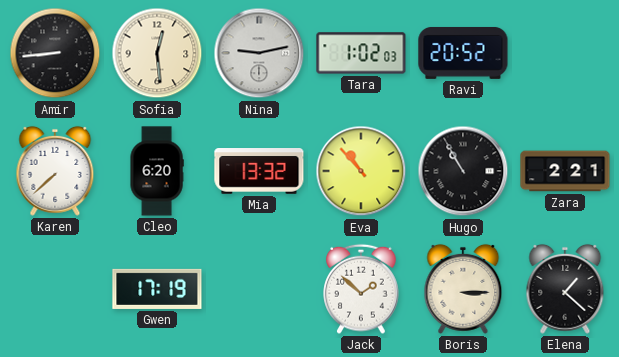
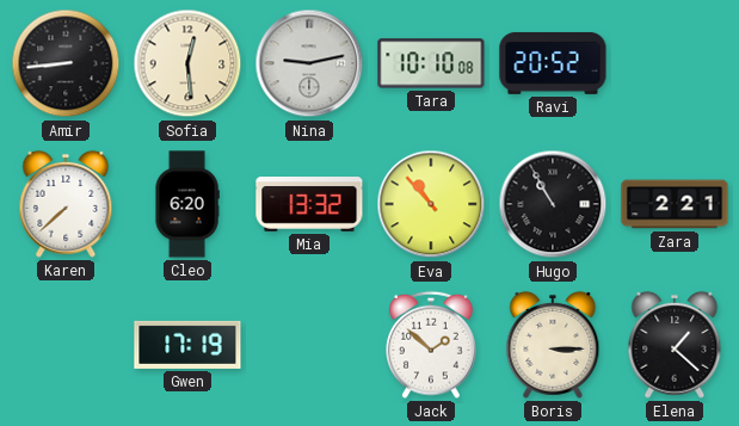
Tara: 1:02 -> 10:10 (431, 63)
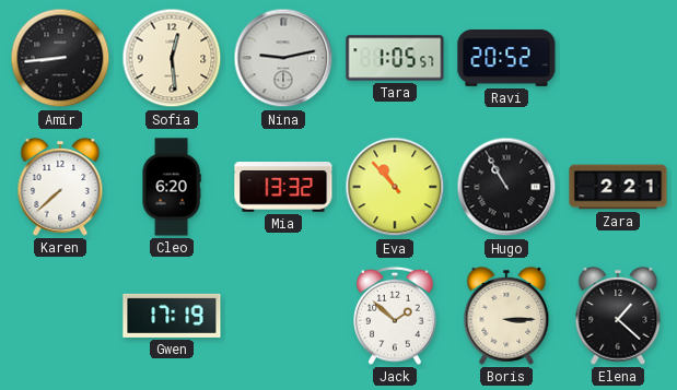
Tara: 10:10 -> 1:05 (395, 58)
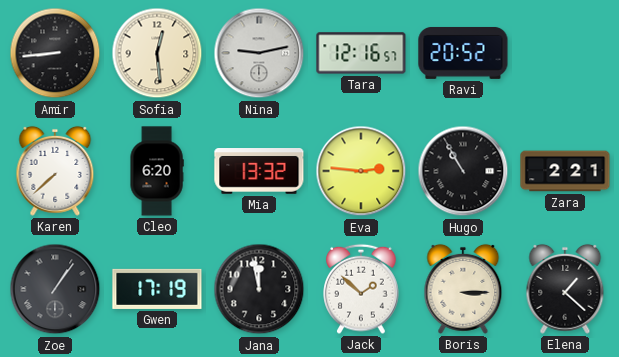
Tara: 1:05 -> 12:16 (361, 53)
Eva: 10:53 -> 2:46 (361, 171)
Zoe: none -> 1:06 (55, 289)
Jana: none -> 11:58 (259, 289)
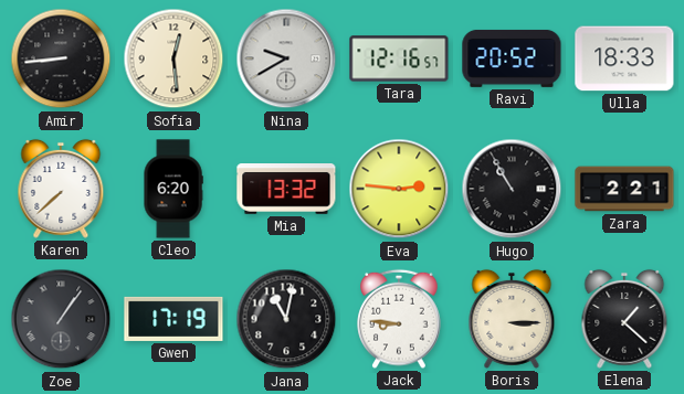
Nina: 9:13 -> 9:40 (286, 58)
Ulla: none -> 18:33 (624, 58)
Jana: 11:58 -> 11:02 (286, 319)
Jack: 1:52 -> 8:46 (399, 319)
